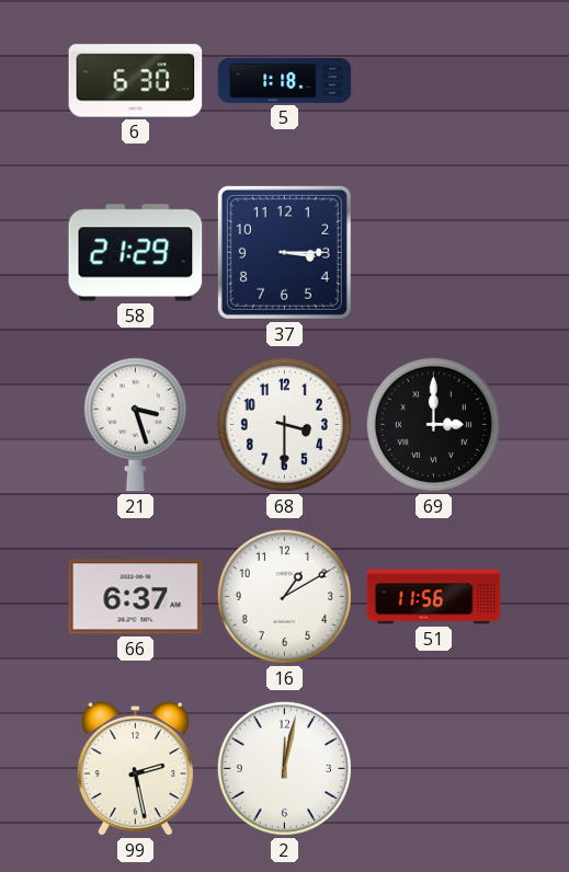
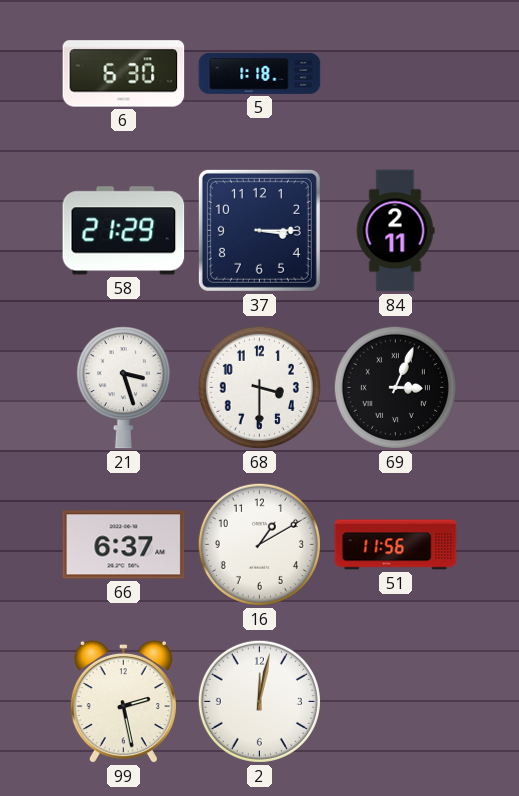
84: none -> 2:11 (395, 231)
69: 3:00 -> 3:04 (395, 387)
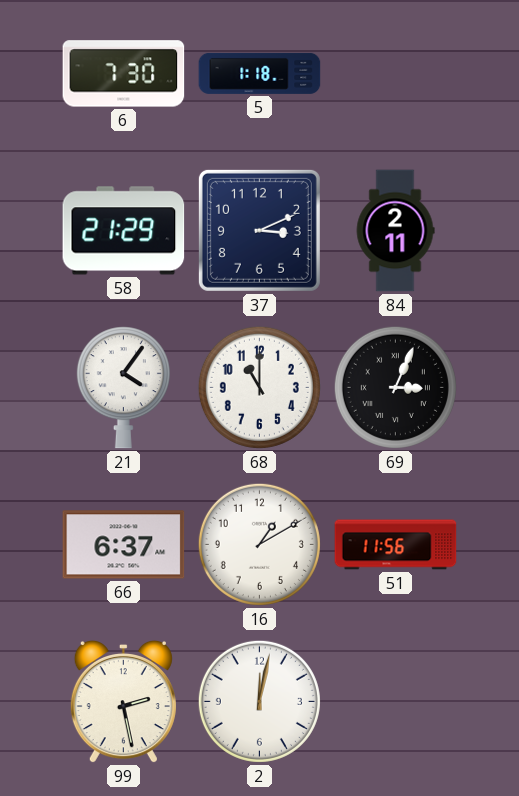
6: 6:30 -> 7:30 (124, 74)
37: 3:15 -> 3:11 (259, 230)
21: 3:27 -> 4:06 (123, 388)
68: 3:30 -> 11:00 (259, 387)
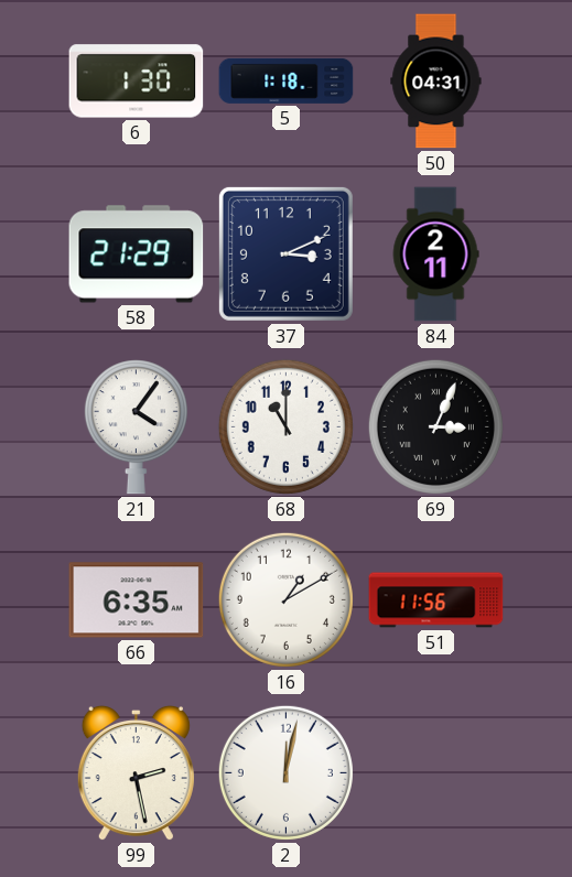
6: 7:30 -> 1:30 (137, 82)
50: none -> 04:31 (436, 82)
66: 6:37 -> 6:35 (137, 600)
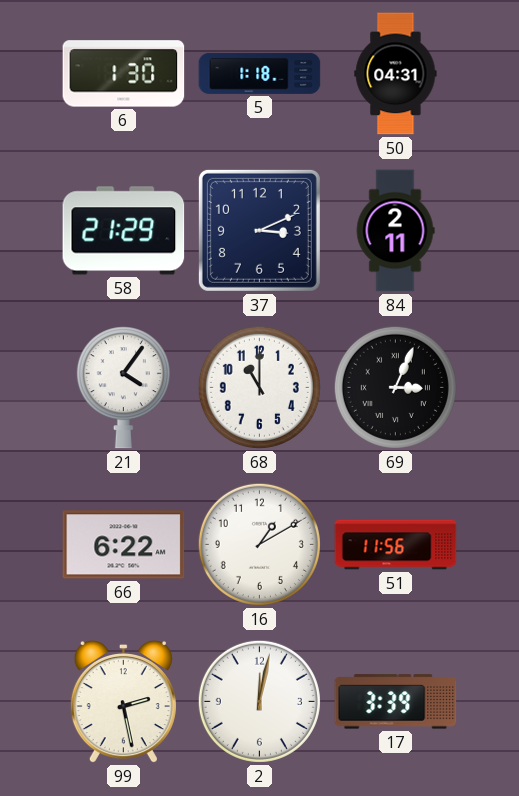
66: 6:35 -> 6:22 (124, 545)
17: none -> 3:39 (396, 702)
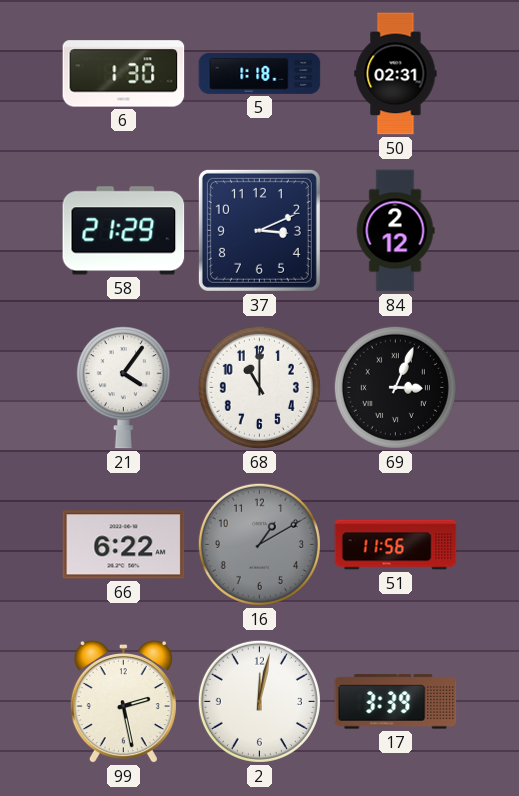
50: 04:31 -> 02:31 (396, 74)
84: 2:11 -> 2:12 (395, 231)
16 dial: white -> grey (259, 544)
